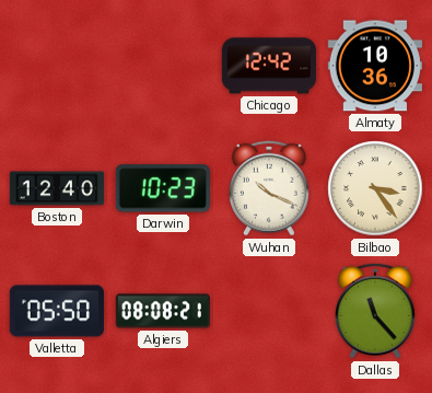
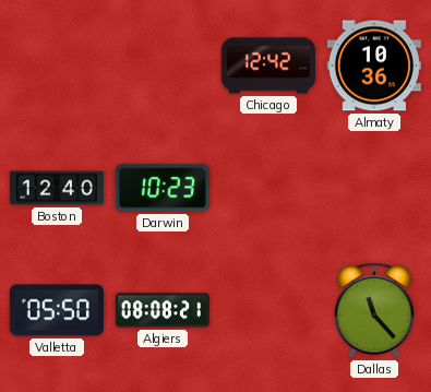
Wuhan: 10:19 -> none (270, 188)
Bilbao: 3:24 -> none (375, 188)
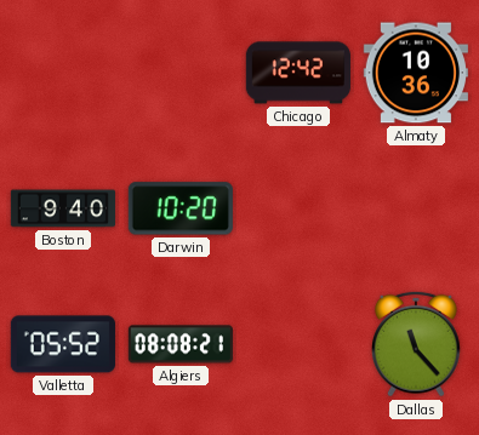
Boston: 12:40 -> 9:40 (63, 208)
Darwin: 10:23 -> 10:20 (181, 208)
Valletta: 05:50 -> 05:52 (63, 344)
